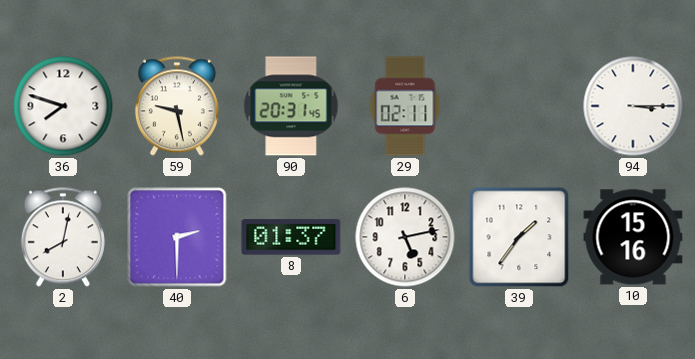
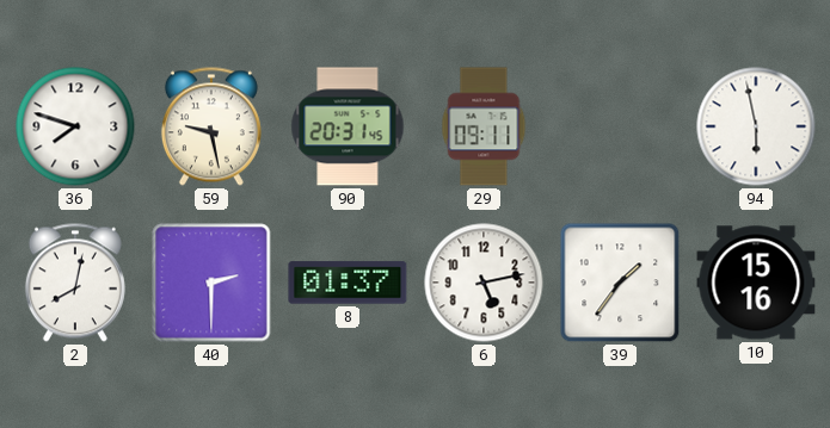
29: 02:11 -> 09:11 (484, 126)
94: 3:15 -> 5:58 (756, 126)
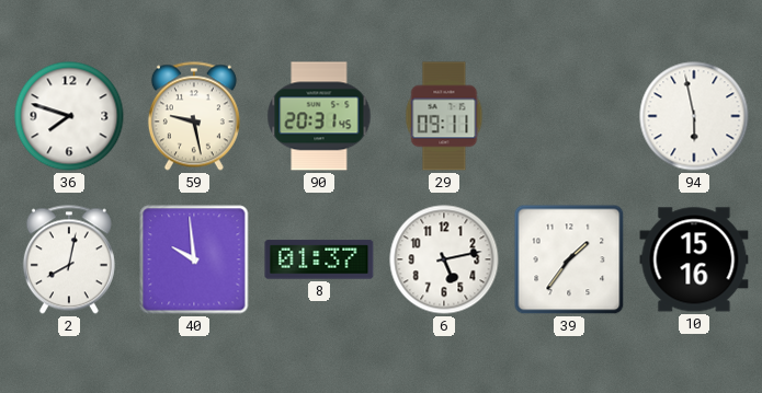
40: 2:30 -> 9:59 (194, 259)
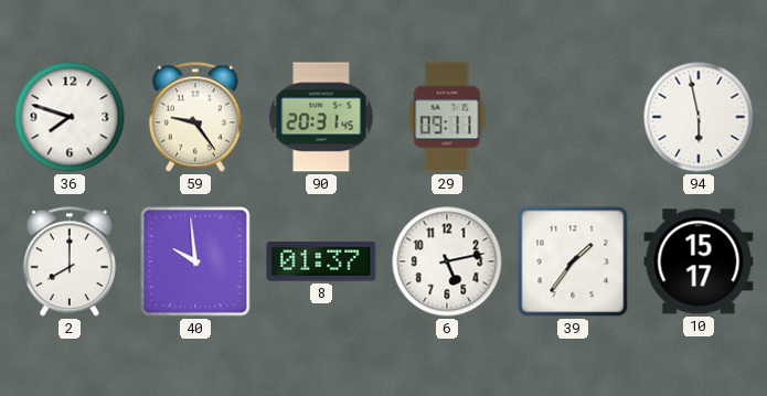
59: 9:28 -> 9:24 (195, 117)
2: 8:02 -> 8:00 (70, 261)
10: 15:16 -> 15:17 (699, 261)
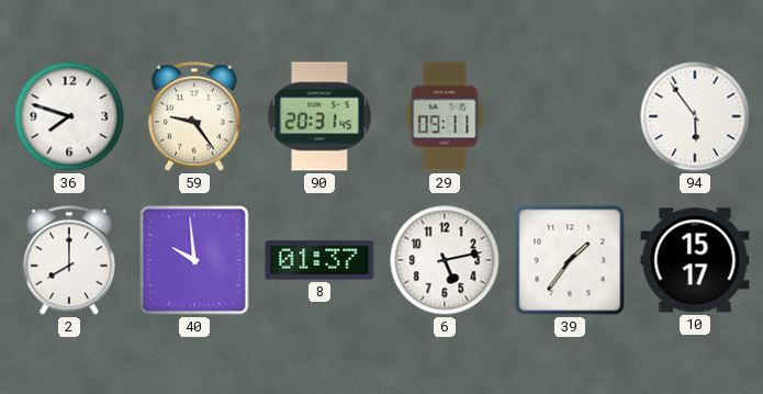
94: 5:58 -> 5:54 (695, 116)
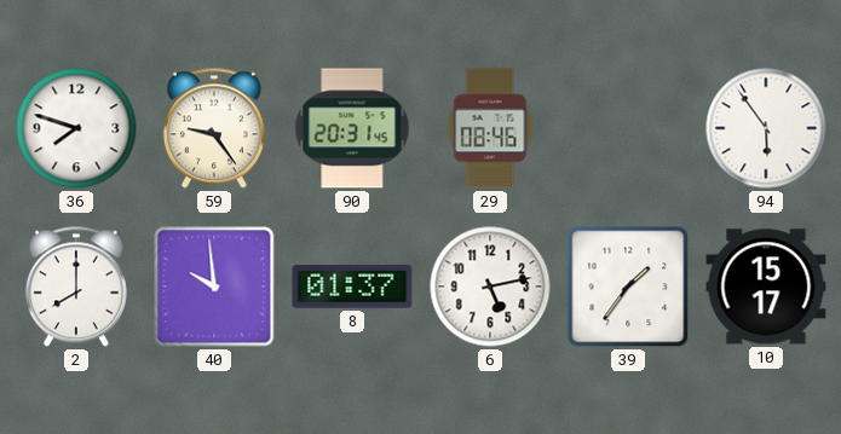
29: 09:11 -> 08:46 (490, 128)
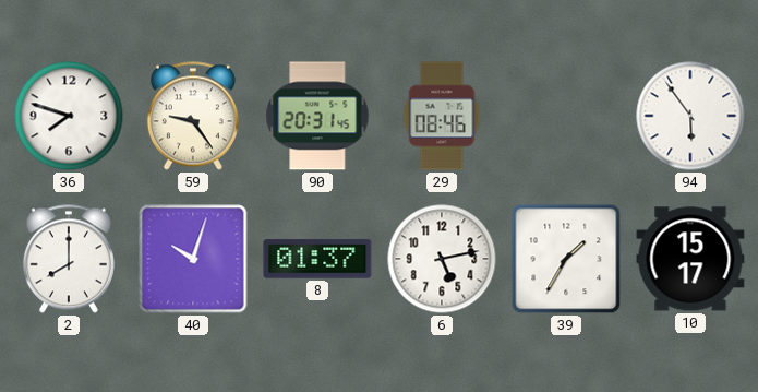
40: 9:59 -> 10:03 (193, 259)
39: 1:36 -> 1:35 (566, 259)
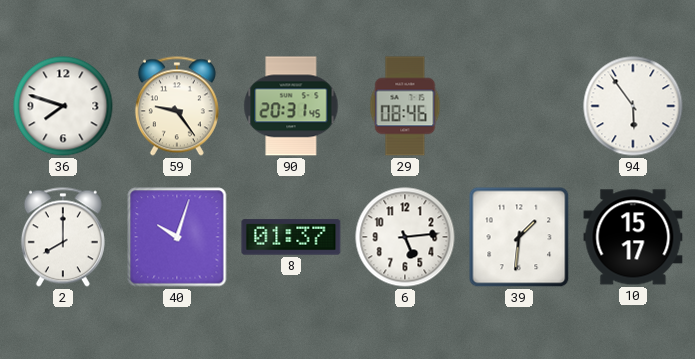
6: 5:13 -> 5:14 (405, 237)
39: 1:35 -> 1:31 (519, 237)
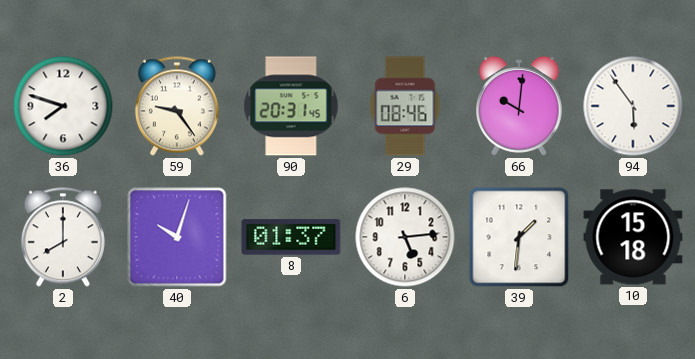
66: none -> 10:01 (519, 106)
10: 15:17 -> 15:18 (633, 237)
